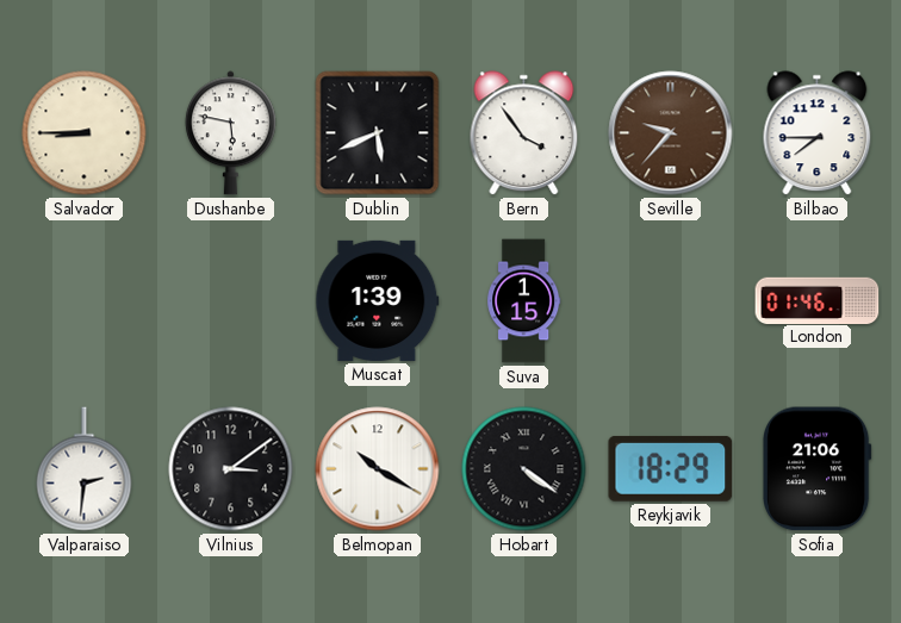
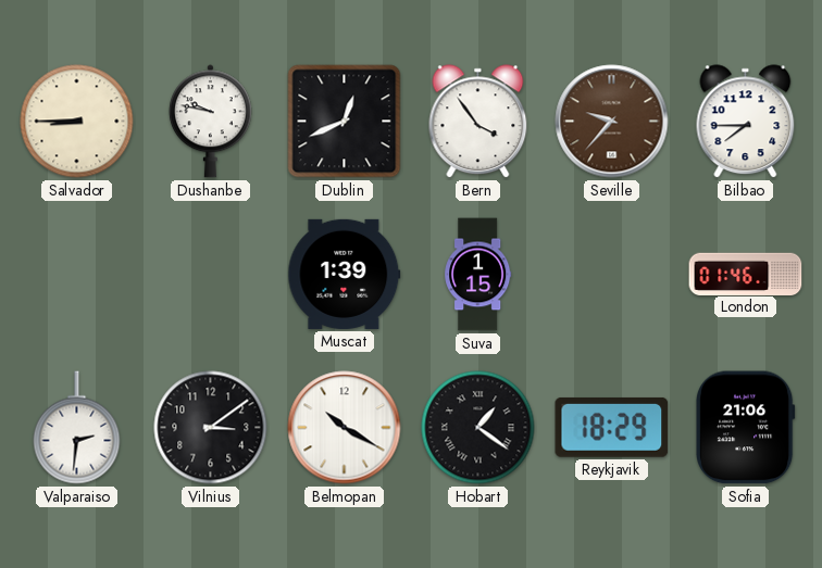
Dushanbe: 5:47 -> 9:47 (210, 122)
Dublin: 5:41 -> 12:41 (345, 122)
Hobart: 4:21 -> 1:21 (478, 428)
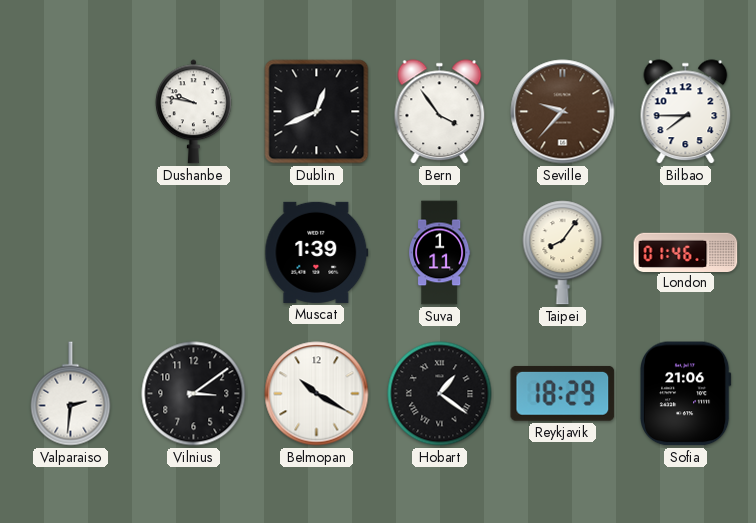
Salvador: 8:45 -> none (77, 122)
Suva: 1:15 -> 1:11 (440, 253)
Taipei: none -> 8:06 (563, 253)
